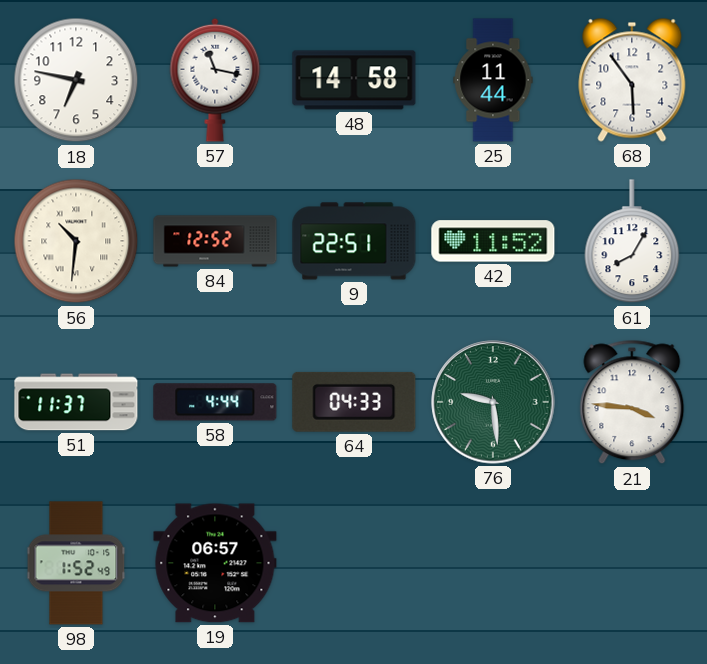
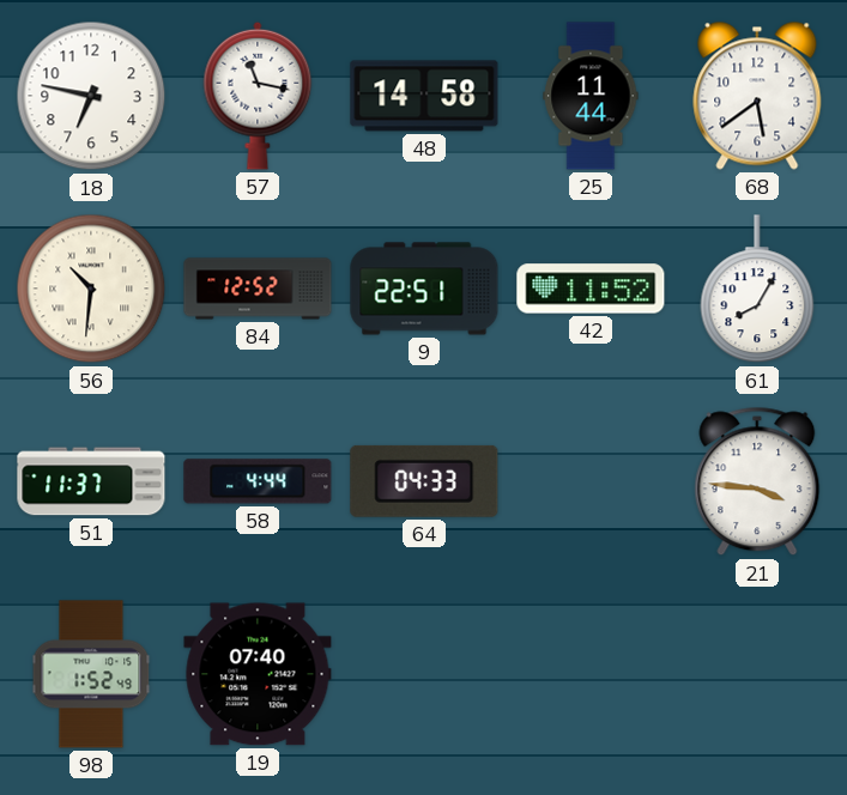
68: 5:54 -> 5:39 (757, 96)
76: 9:29 -> none (493, 402)
19: 06:57 -> 07:40 (258, 674)
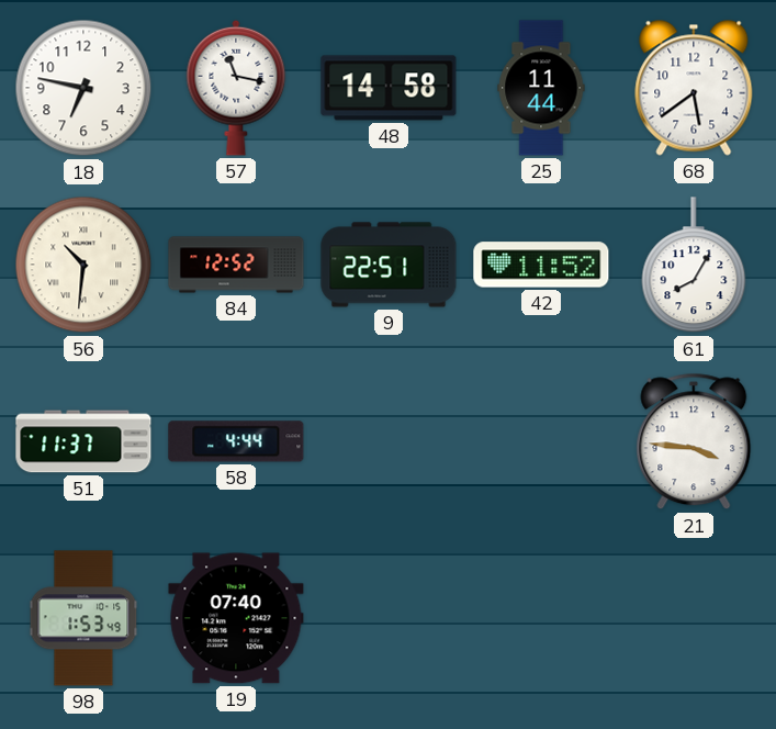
64: 04:33 -> none (424, 481)
98: 1:52 -> 1:53 (83, 618)
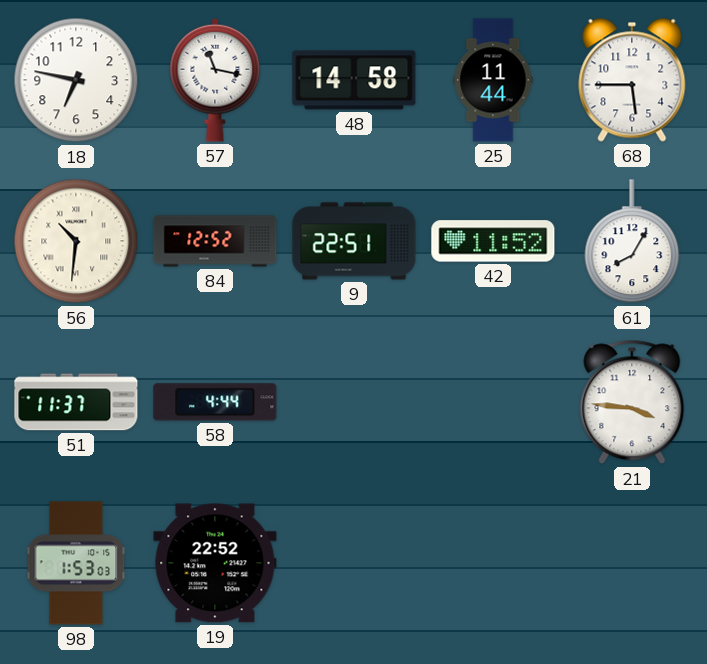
68: 5:39 -> 5:45 (632, 80)
98: 1:53:49 -> 1:53:03 (76, 563)
19: 07:40 -> 22:52 (215, 563)
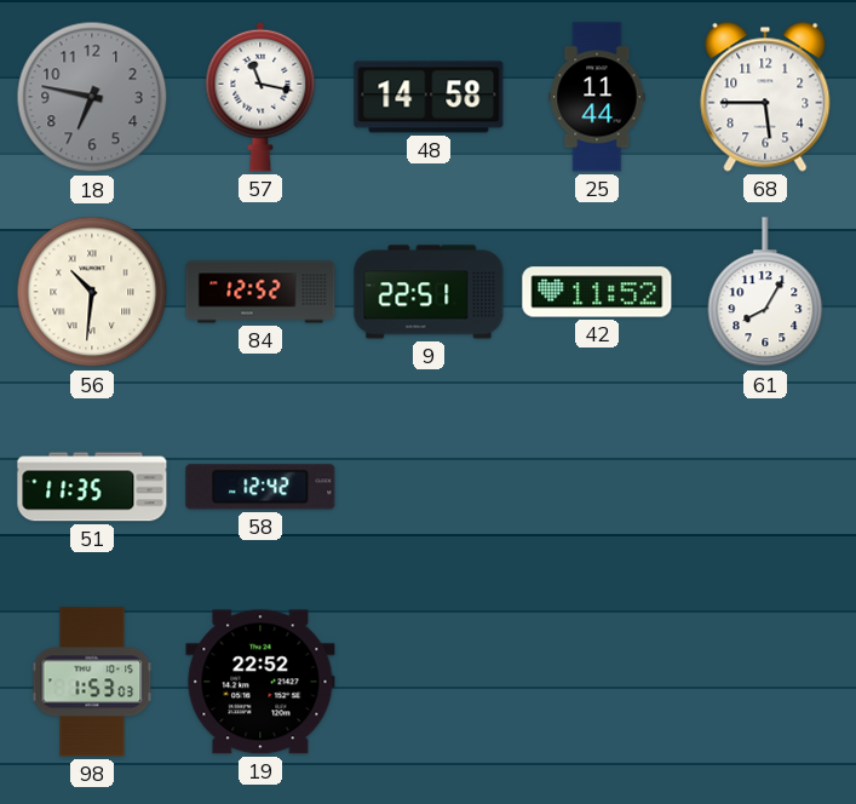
18 dial: white -> grey (92, 97)
51: 11:37 -> 11:35 (92, 487)
58: 4:44 -> 12:42 (260, 487)
21: 3:46 -> none (632, 402)
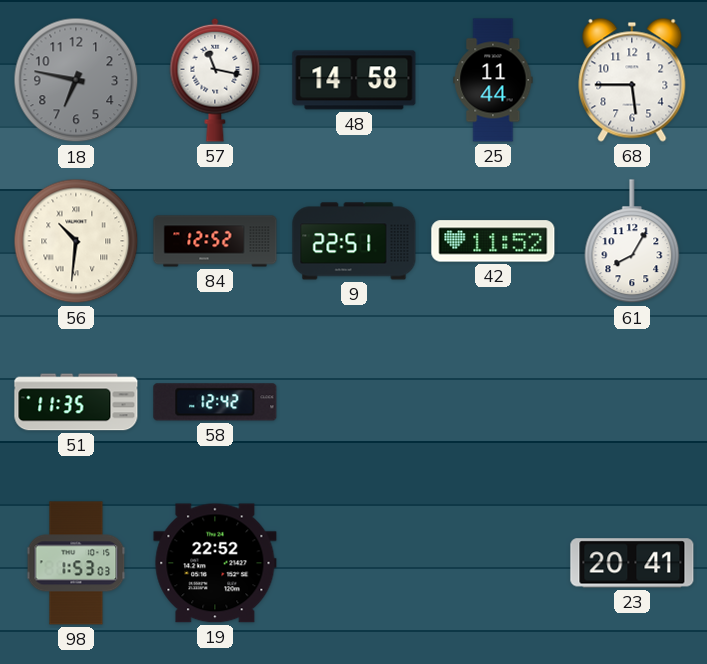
23: none -> 20:41 (632, 563)
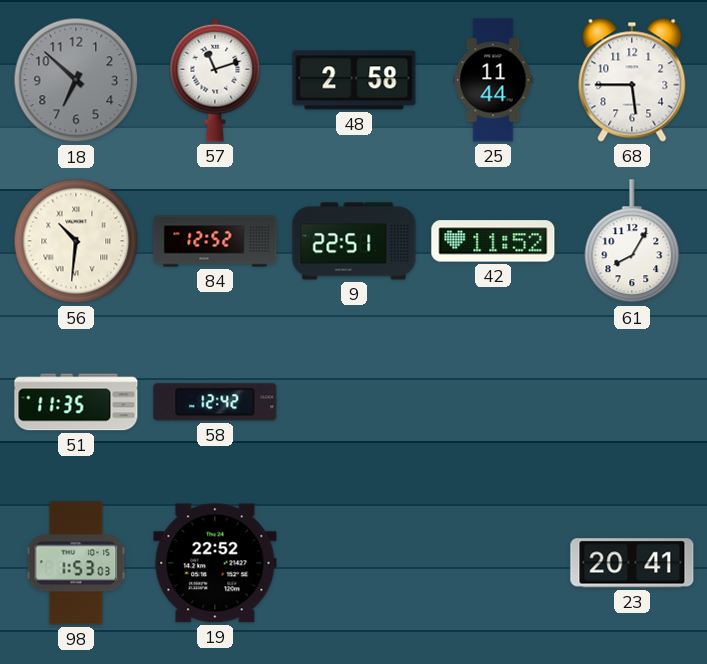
18: 6:47 -> 6:52 (76, 80)
57: 11:17 -> 11:12 (215, 80)
48: 14:58 -> 2:58 (354, 80)
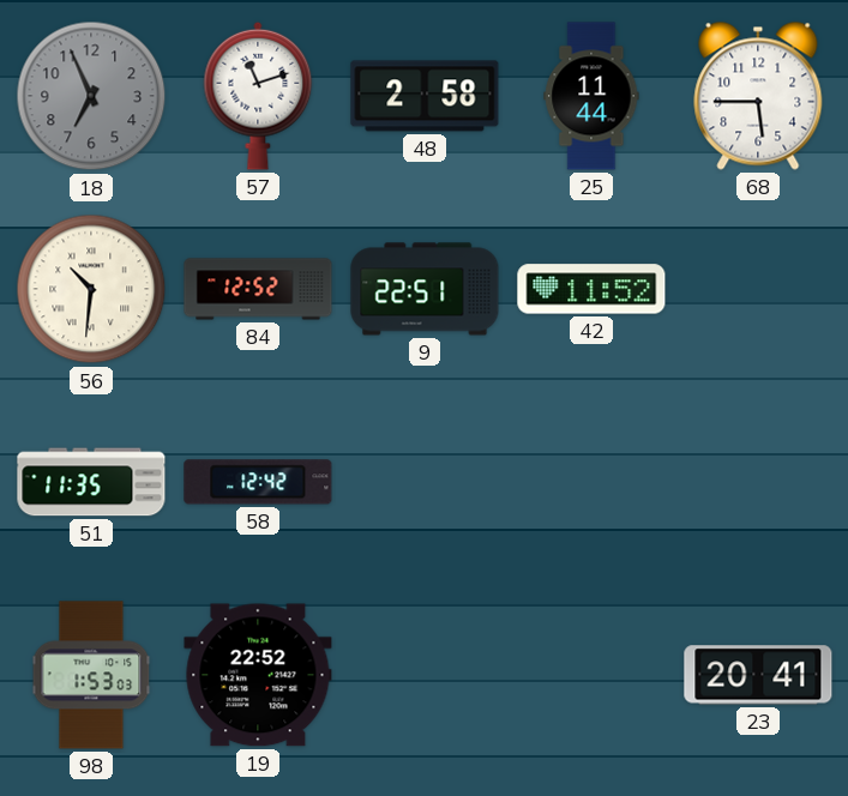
18: 6:52 -> 6:56 (91, 96)
61: 8:05 -> none (632, 242)
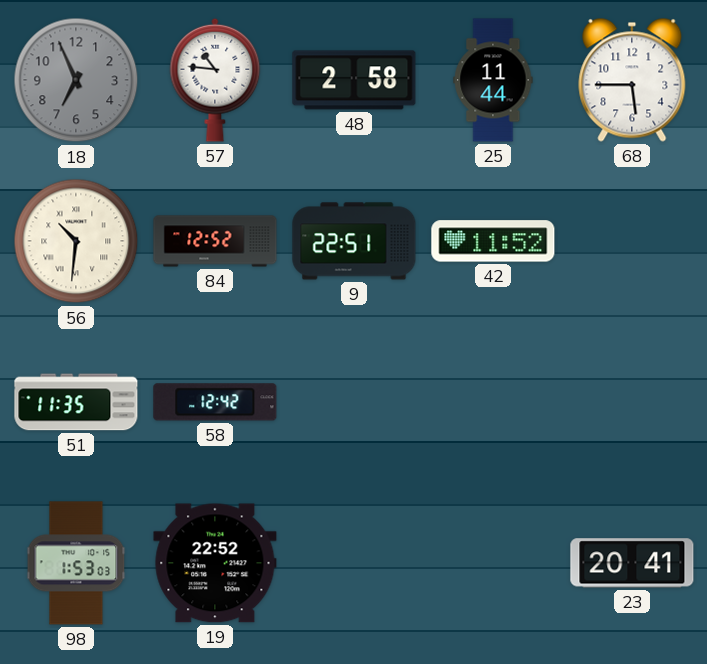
57: 11:12 -> 10:46 (215, 80)
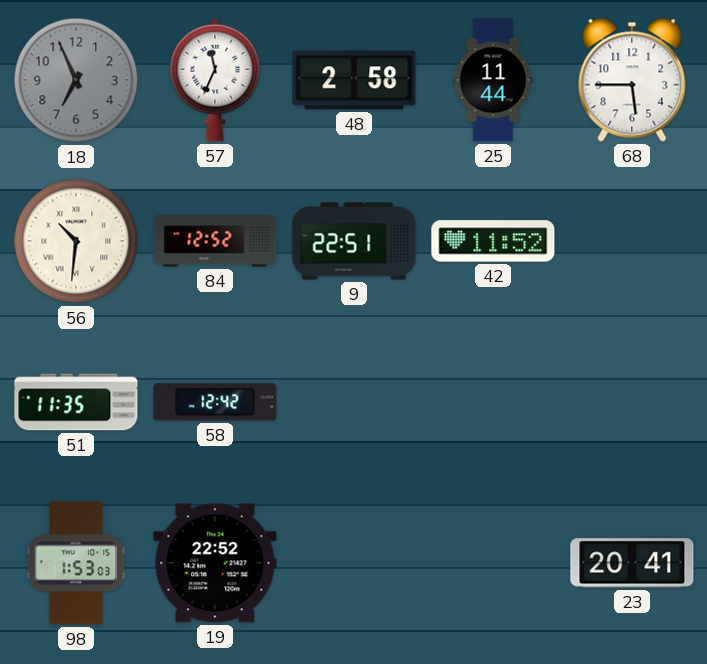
57: 10:46 -> 11:34 (215, 80)
